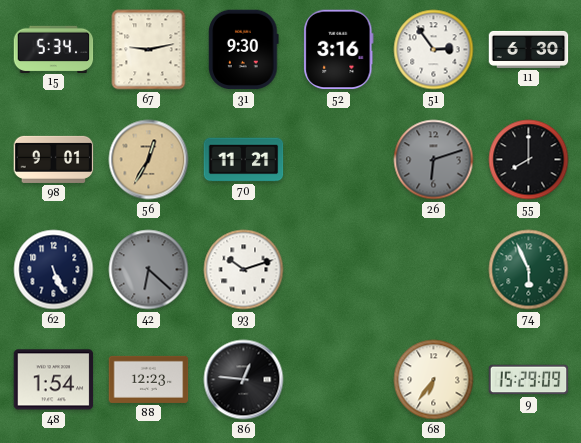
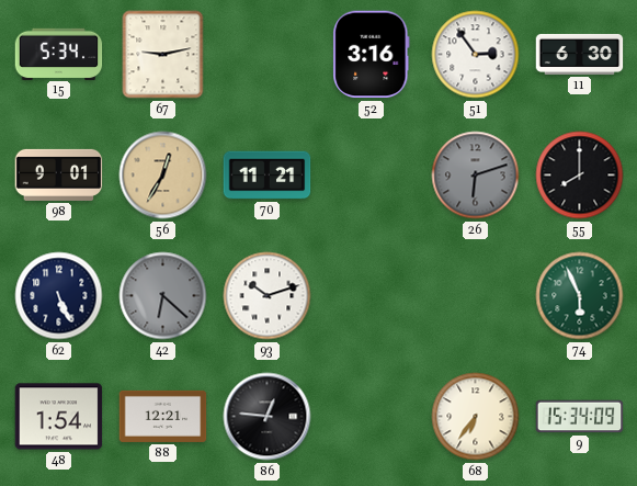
31: 9:30 -> none (244, 50)
88: 12:23 -> 12:21 (163, 416)
9: 15:29 -> 15:34 (580, 417)
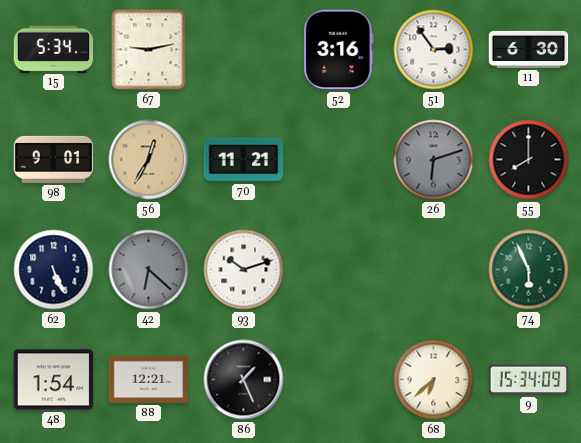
86: 12:46 -> 1:26 (244, 380)
68: 6:36 -> 6:38 (434, 380)
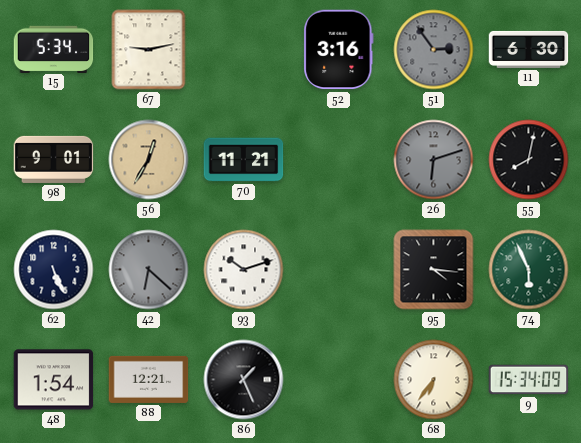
51 dial: white -> grey (434, 50)
55: 8:00 -> 8:02 (529, 160)
95: none -> 4:16 (434, 270)
68: 6:38 -> 6:36 (434, 380)
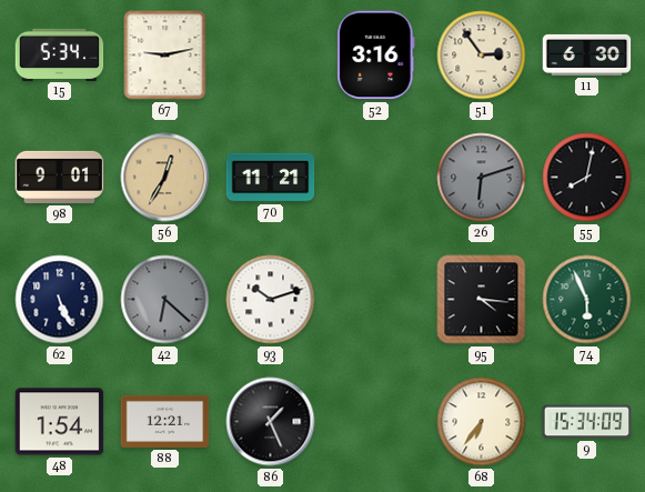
51 dial: grey -> cream (482, 56)
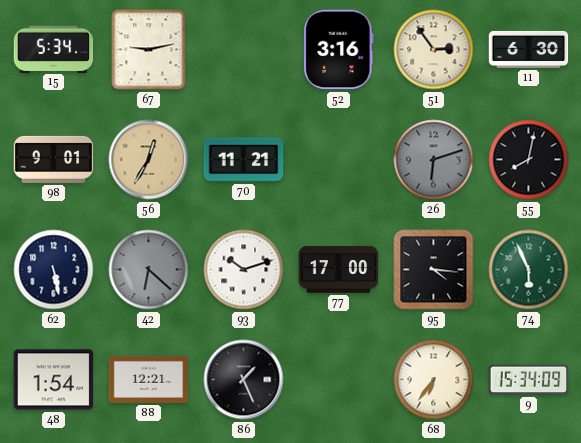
62: 5:26 -> 5:28 (54, 270)
77: none -> 17:00 (339, 270)
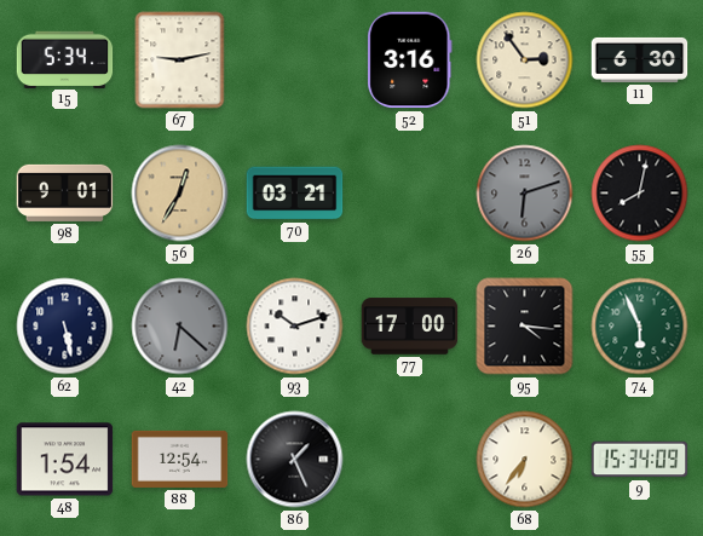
70: 11:21 -> 03:21 (295, 194)
88: 12:21 -> 12:54 (180, 459)
